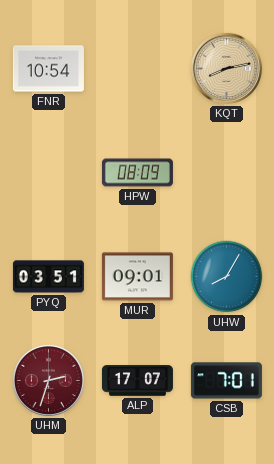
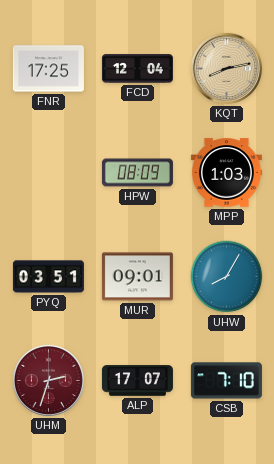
FNR: 10:54 -> 17:25 (48, 69)
FCD: none -> 12:04 (137, 69)
MPP: none -> 1:03 (226, 173)
CSB: 7:01 -> 7:10 (226, 381)
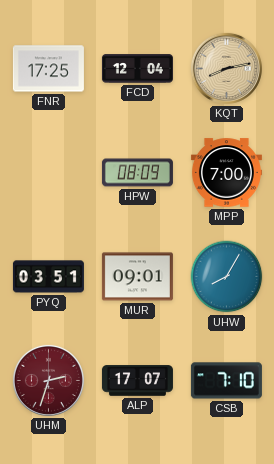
MPP: 1:03 -> 7:00 (226, 173)
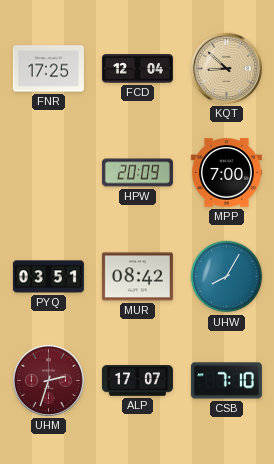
KQT: 8:13 -> 8:52 (226, 68)
HPW: 08:09 -> 20:09 (137, 173)
MUR: 09:01 -> 08:42 (137, 277)
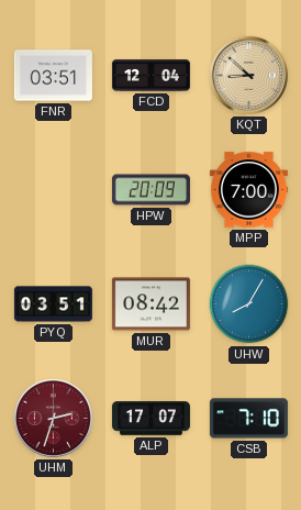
FNR: 17:25 -> 03:51 (53, 76)
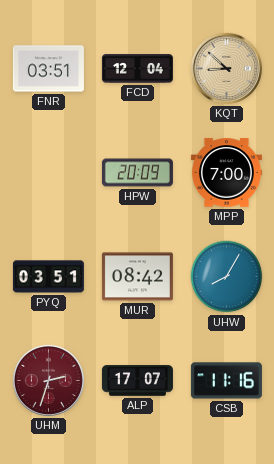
CSB: 7:10 -> 11:16 (226, 381)
